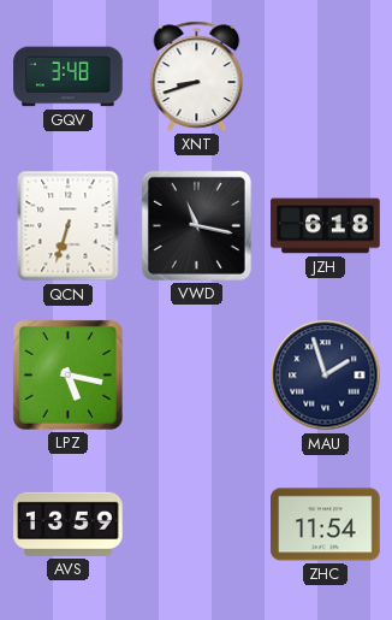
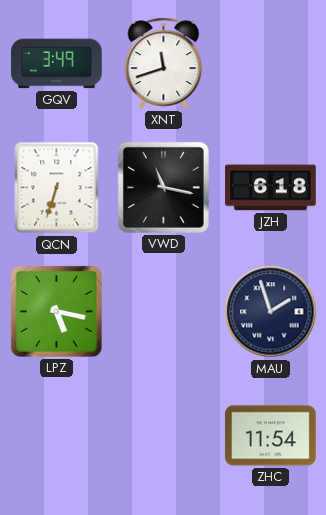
GQV: 3:48 -> 3:49 (57, 64)
XNT: 8:42 -> 11:42 (164, 63)
AVS: 13:59 -> none (69, 524)
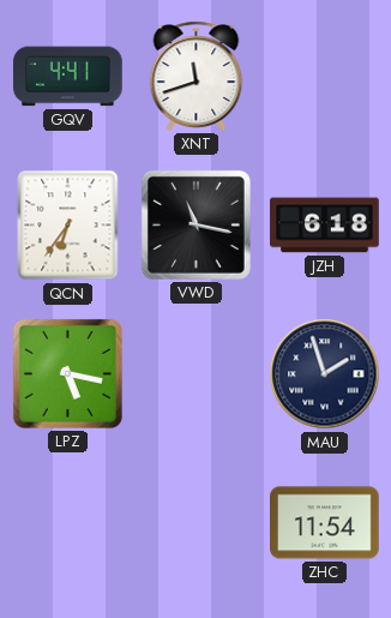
GQV: 3:49 -> 4:41 (68, 77)
QCN: 6:33 -> 6:36 (68, 226)
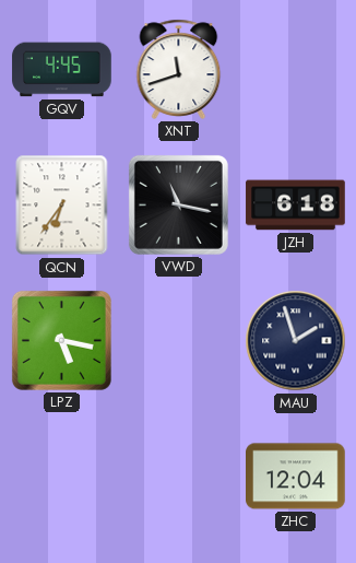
GQV: 4:41 -> 4:45 (62, 70)
ZHC: 11:54 -> 12:04 (296, 477)
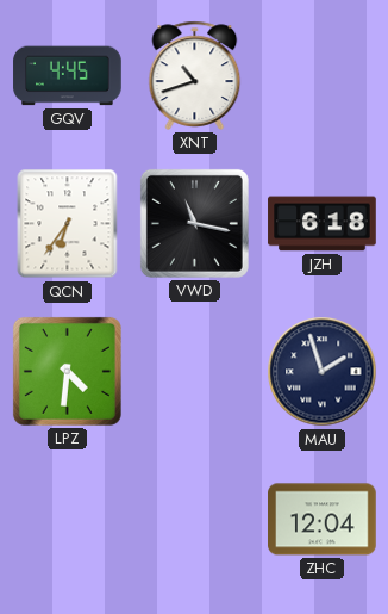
XNT: 11:42 -> 10:42 (195, 75)
LPZ: 5:17 -> 4:31 (67, 371)
